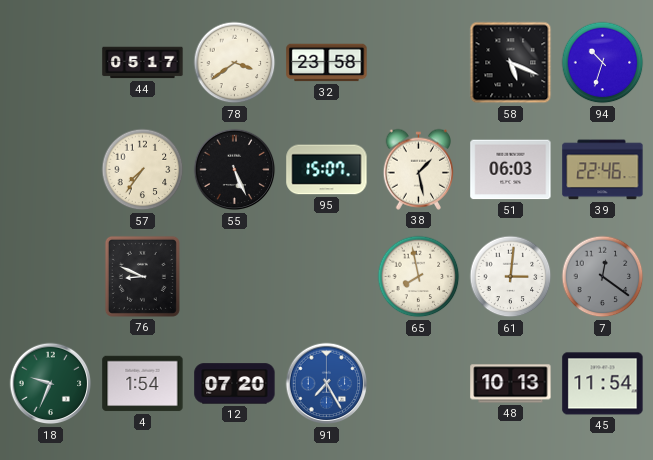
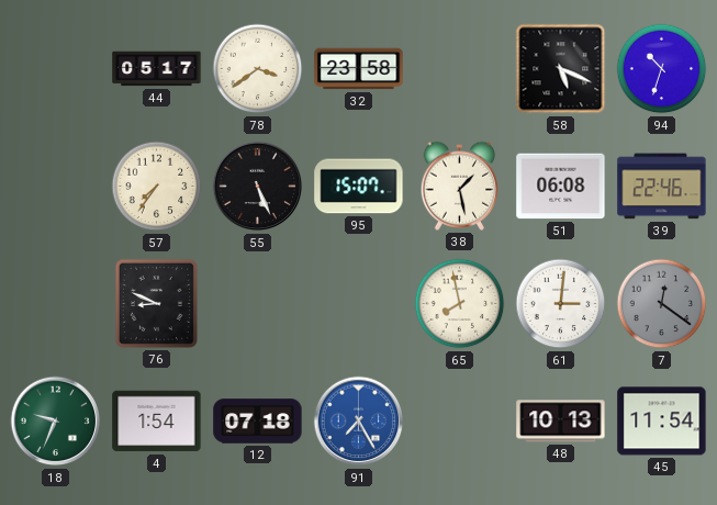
51: 06:03 -> 06:08 (561, 187)
12: 07:20 -> 07:18 (258, 422)
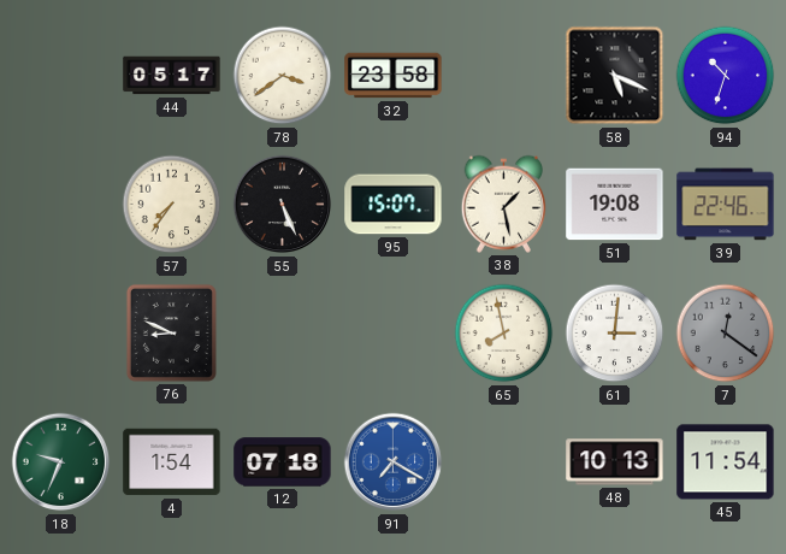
51: 06:08 -> 19:08 (615, 205)
91: 7:25 -> 7:20 (394, 462)
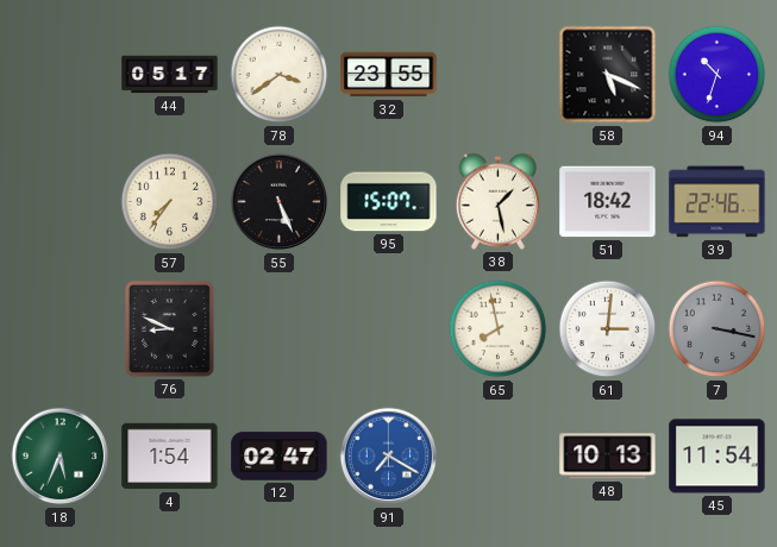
32: 23:58 -> 23:55 (389, 75)
51: 19:08 -> 18:42 (608, 202)
7: 12:21 -> 3:17 (718, 329)
18: 9:34 -> 5:34 (61, 457)
12: 07:18 -> 02:47 (280, 457)
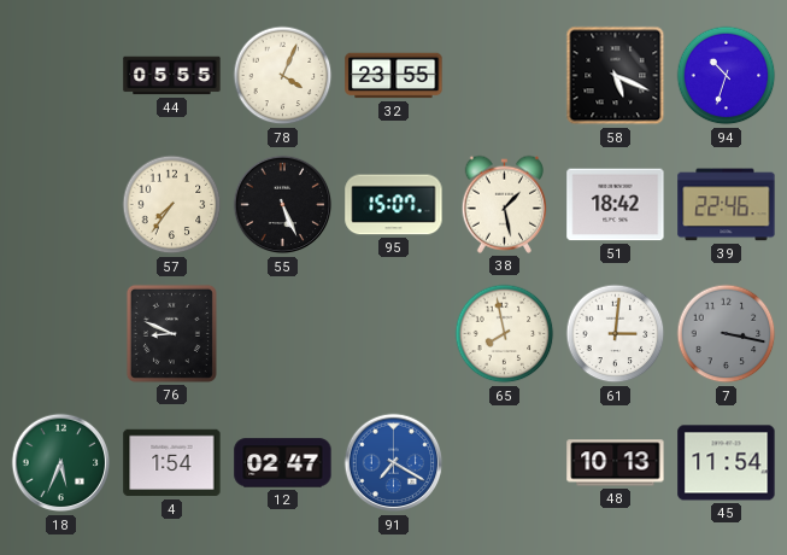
44: 05:17 -> 05:55 (172, 76)
78: 3:39 -> 4:04 (283, 76)
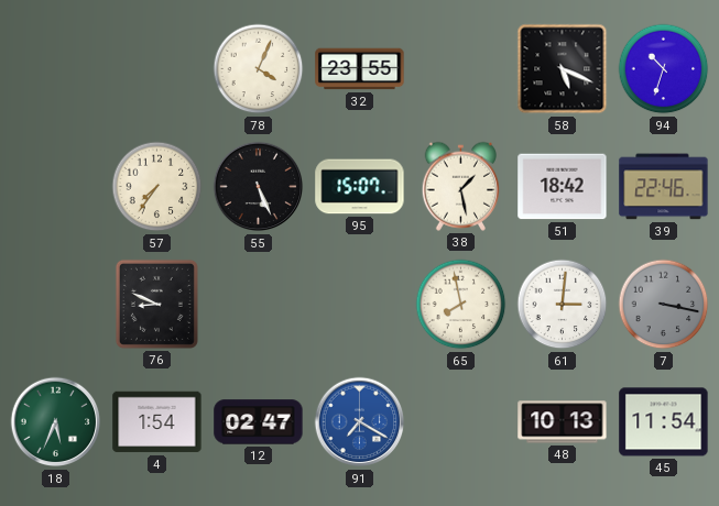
44: 05:55 -> none (172, 76)
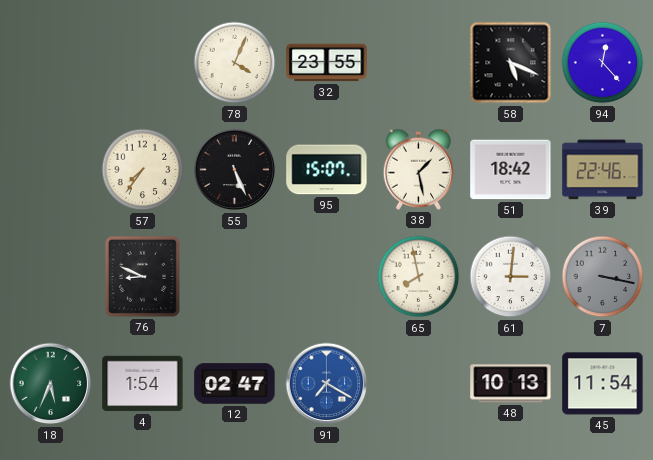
94: 10:33 -> 12:23 (603, 63)
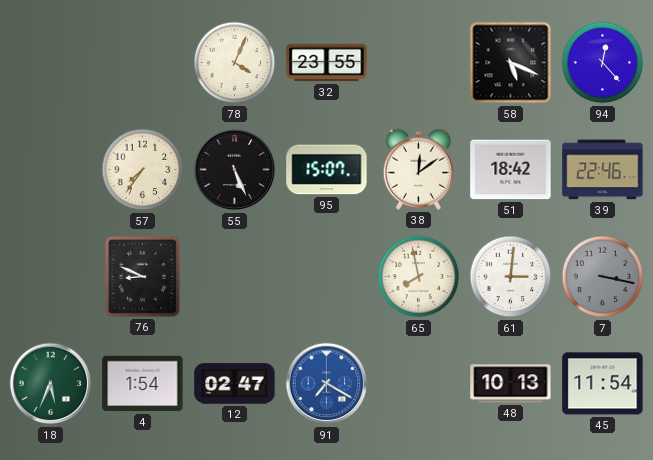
38: 1:28 -> 12:09 (419, 169)
